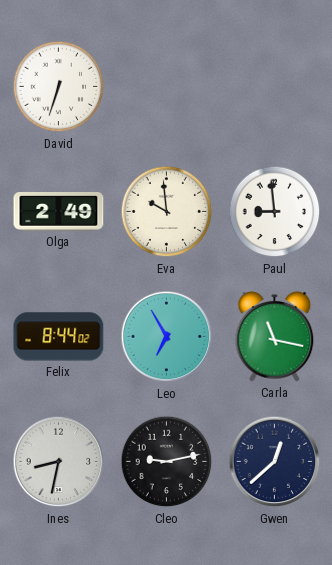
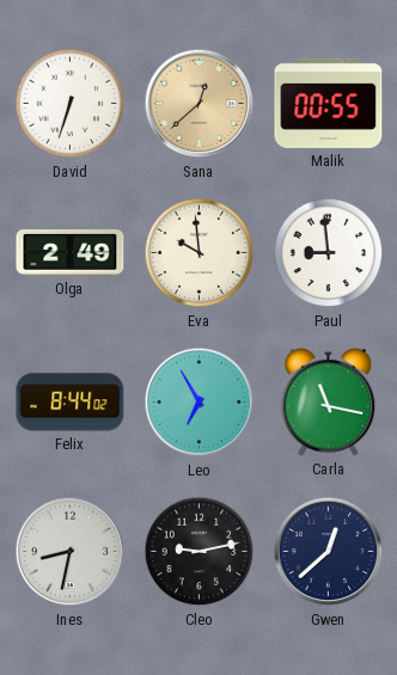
Sana: none -> 12:38 (200, 104)
Malik: none -> 00:55 (329, 103)
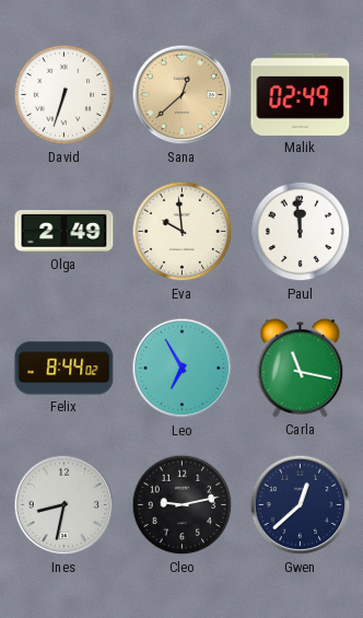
Malik: 00:55 -> 02:49 (301, 94)
Paul: 8:59 -> 11:59 (301, 232)
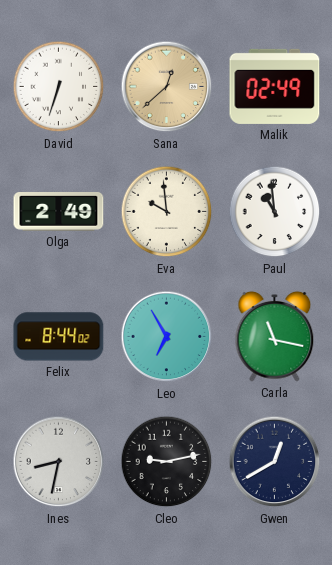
Paul: 11:59 -> 10:59 (275, 212)
Gwen: 12:38 -> 12:40 (275, 462)
